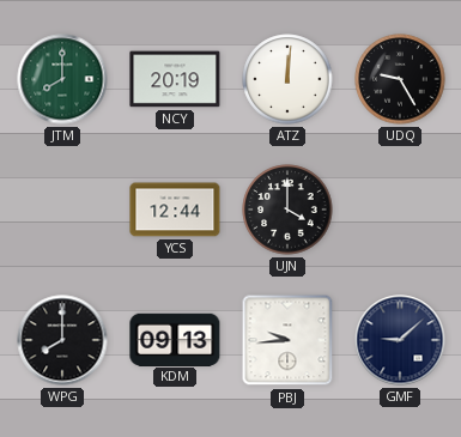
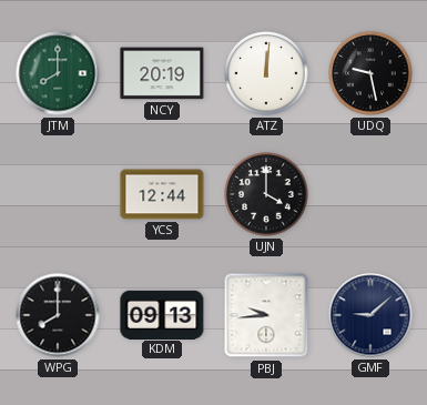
UDQ: 9:25 -> 9:28 (370, 73)
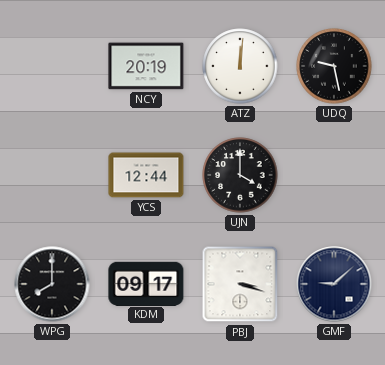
JTM: 8:00 -> none (58, 73)
KDM: 09:13 -> 09:17 (146, 283)
PBJ: 9:44 -> 3:18 (240, 284)
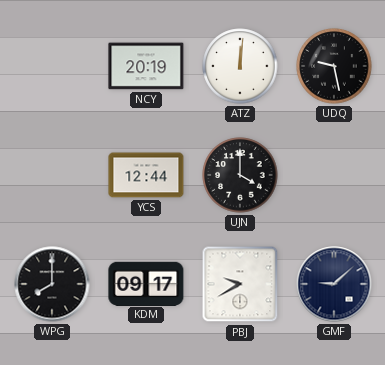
PBJ: 3:18 -> 9:40 (240, 284)
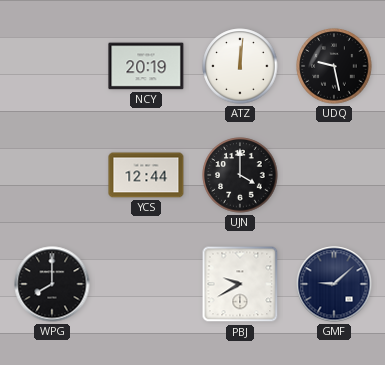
KDM: 09:17 -> none (146, 283)
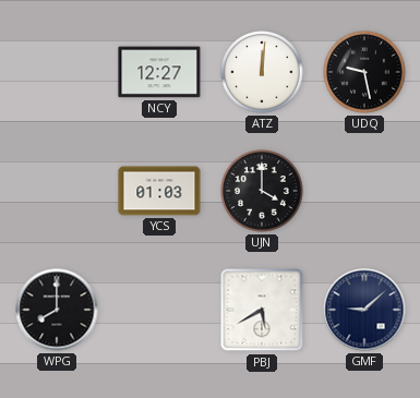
NCY: 20:19 -> 12:27 (159, 72)
YCS: 12:44 -> 01:03 (159, 191)
PBJ: 9:40 -> 5:40 (262, 310)
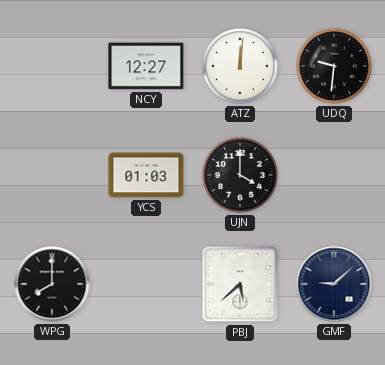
UDQ: 9:28 -> 9:31 (334, 66)
PBJ: 5:40 -> 5:38 (240, 284)
